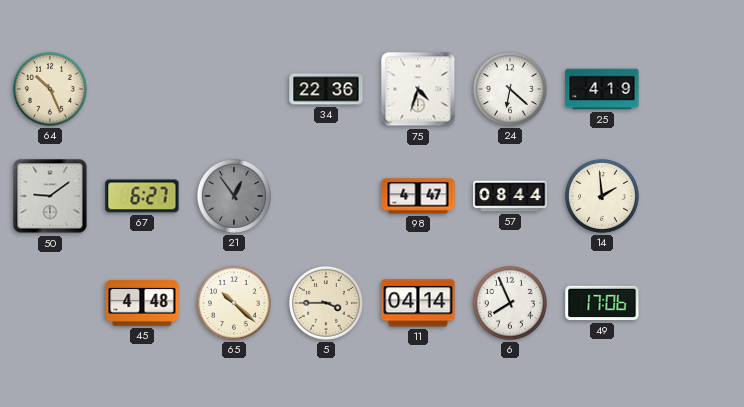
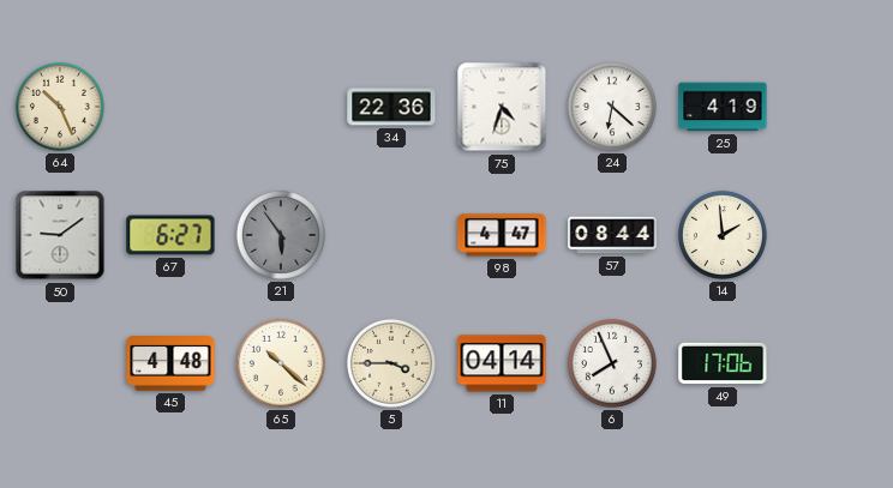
21: 12:54 -> 5:54 (281, 235)
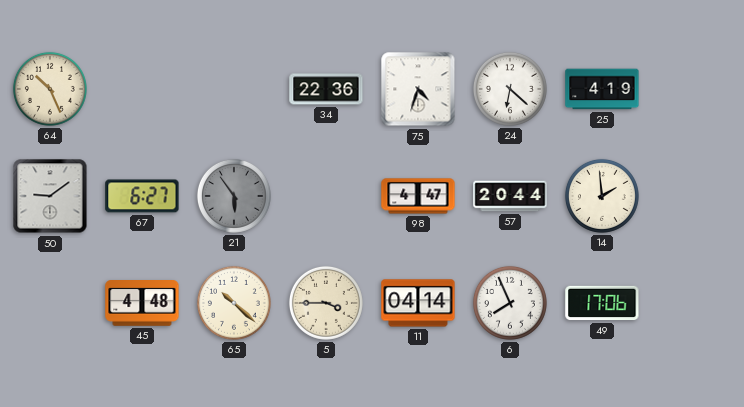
57: 08:44 -> 20:44 (510, 196)
